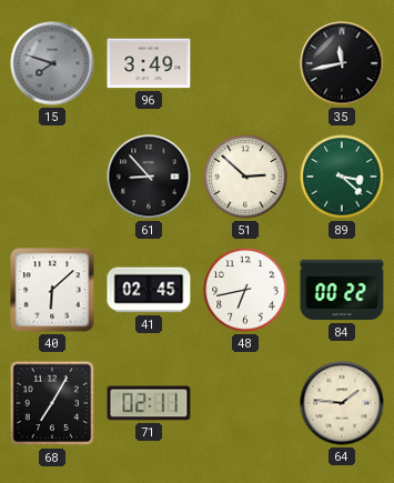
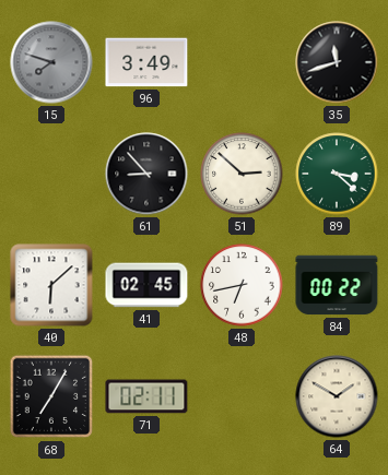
35: 11:43 -> 11:42 (337, 62)
64: 1:46 -> 1:50 (337, 396)
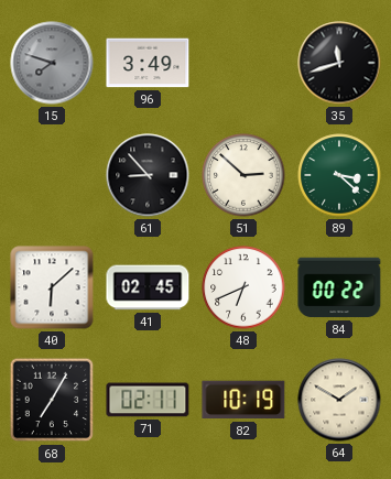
48: 6:43 -> 6:41 (243, 287)
82: none -> 10:19 (243, 400)
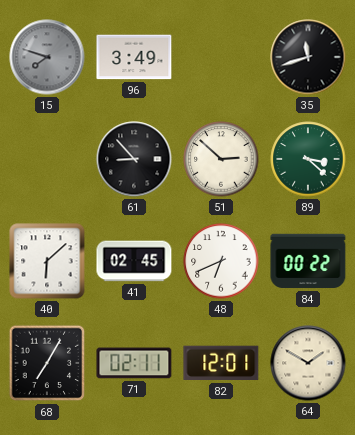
82: 10:19 -> 12:01 (221, 363)
